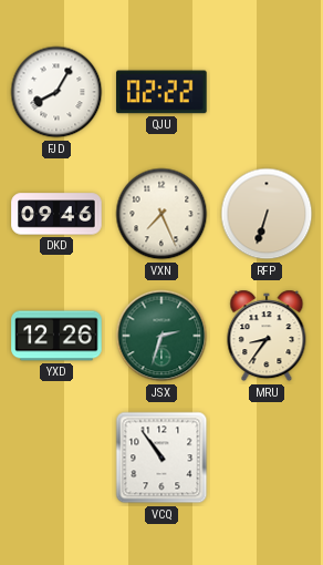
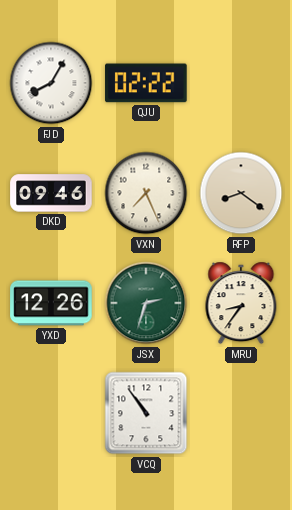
RFP: 6:33 -> 8:21 (241, 193)
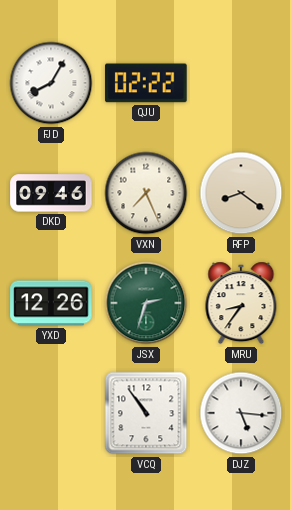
DJZ: none -> 5:16 (241, 413)
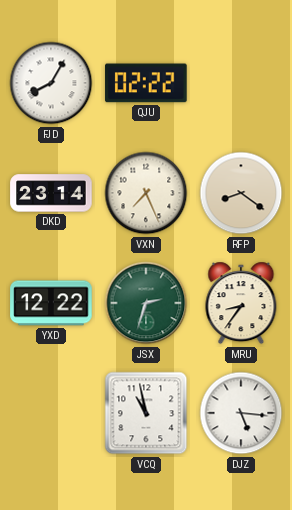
DKD: 09:46 -> 23:14 (51, 193)
YXD: 12:26 -> 12:22 (51, 303)
VCQ: 10:54 -> 10:58 (146, 413)
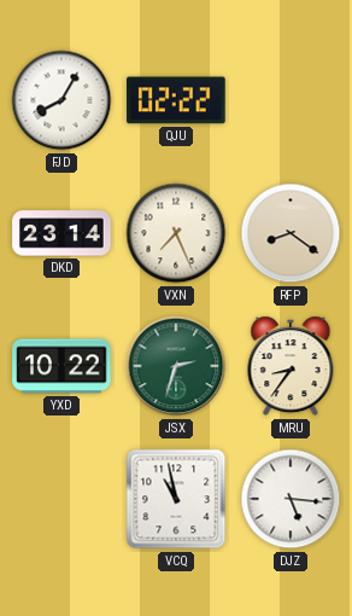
YXD: 12:22 -> 10:22 (61, 366)
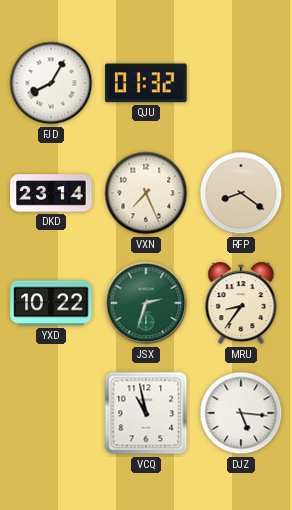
QJU: 02:22 -> 01:32 (146, 83)
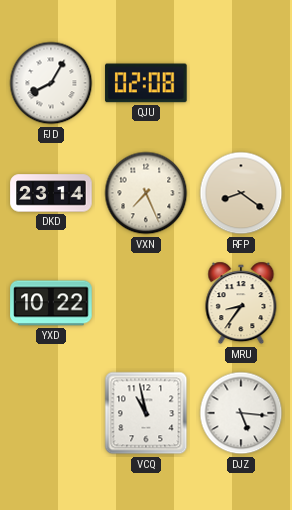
QJU: 01:32 -> 02:08 (146, 83)
JSX: 2:33 -> none (146, 303)
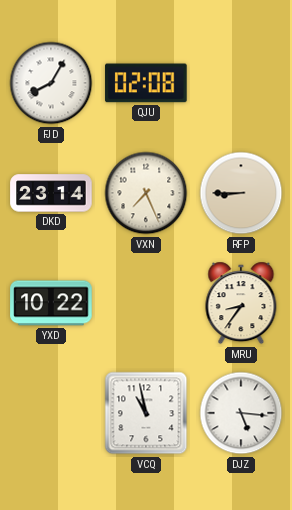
RFP: 8:21 -> 8:45 (241, 193)
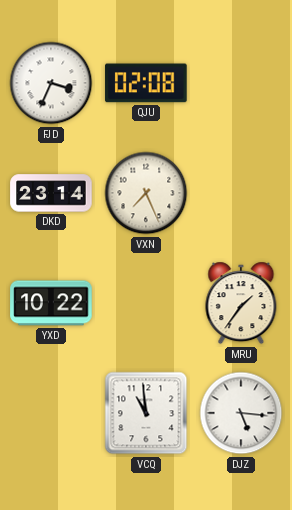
FJD: 8:05 -> 3:34 (51, 83)
RFP: 8:45 -> none (241, 193)
MRU: 8:36 -> 1:36 (241, 303)
VCQ: 10:58 -> 10:59 (146, 413)
